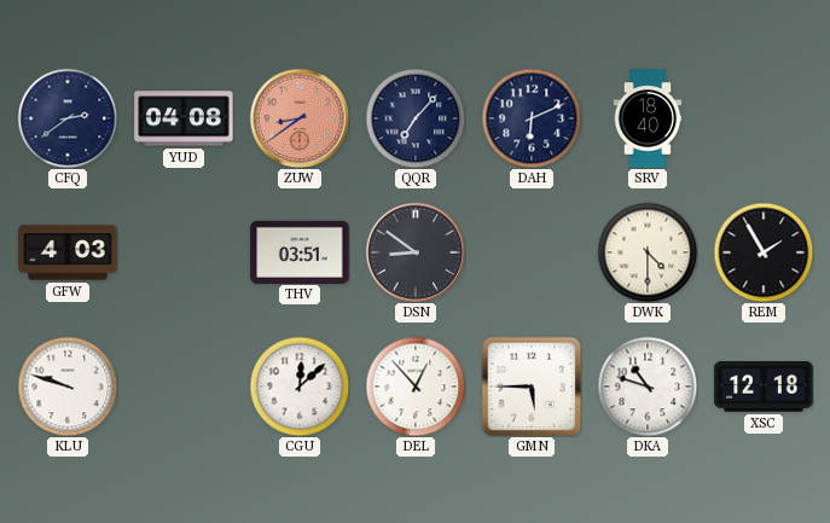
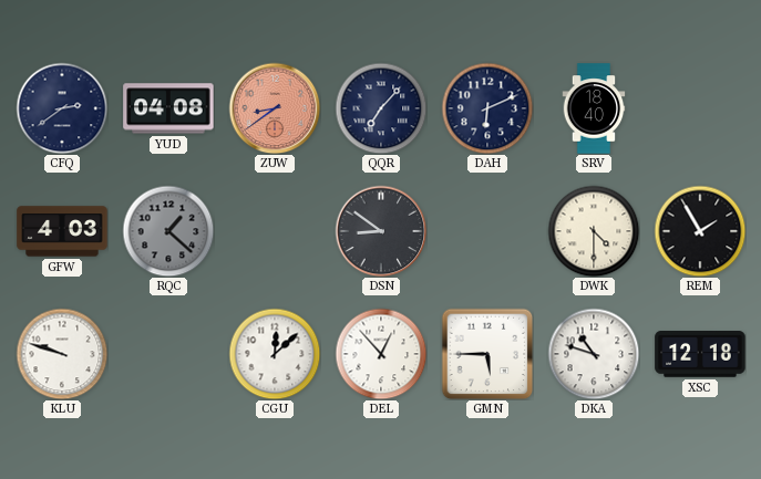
RQC: none -> 1:22 (168, 231)
THV: 03:51 -> none (300, 251)
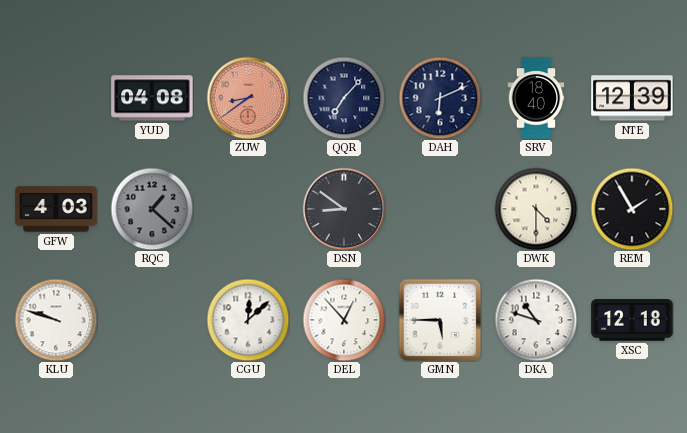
CFQ: 2:39 -> none (62, 108)
NTE: none -> 12:39 (632, 98)
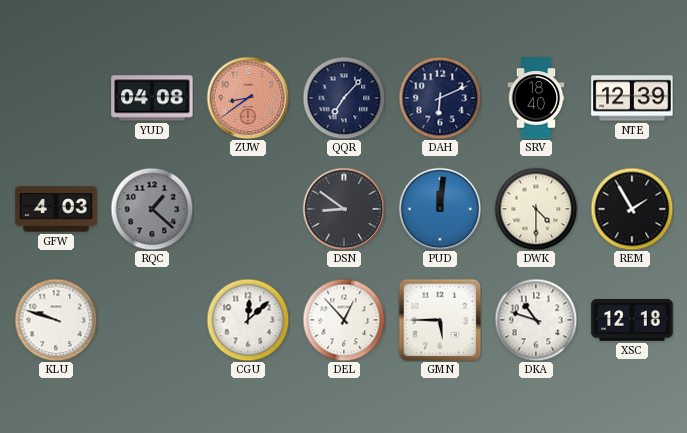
PUD: none -> 12:01 (440, 209)
